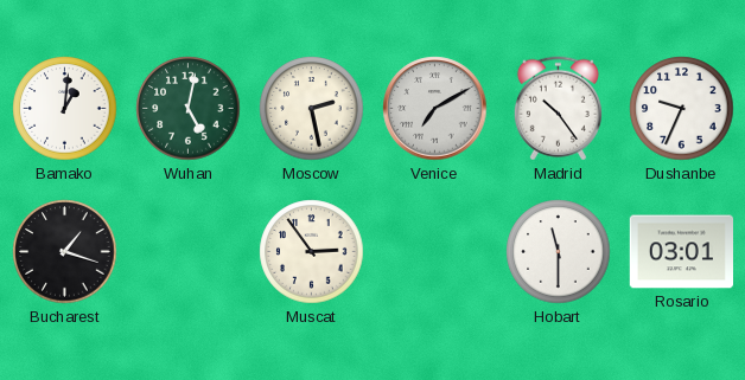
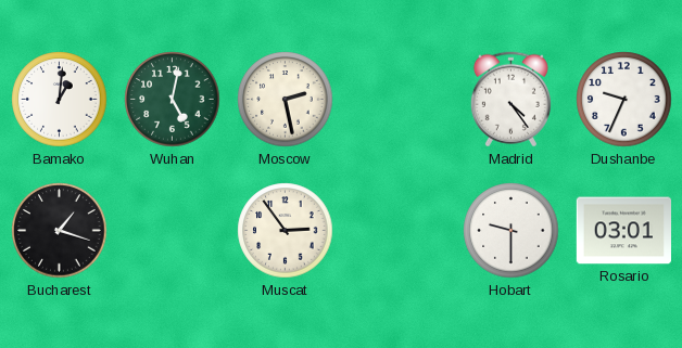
Venice: 7:10 -> none (435, 109)
Madrid: 10:24 -> 4:24 (510, 100)
Hobart: 11:30 -> 9:30 (512, 231)
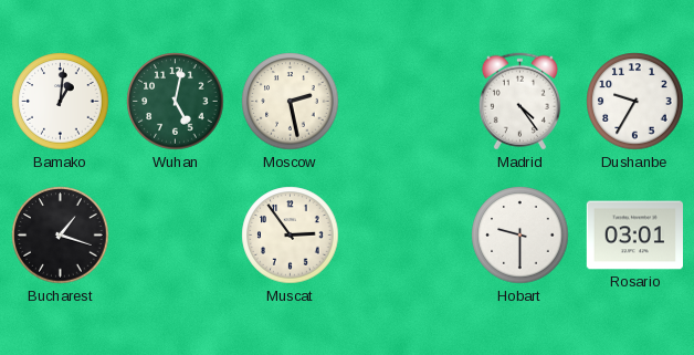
Dushanbe: 9:34 -> 9:35 (635, 102)
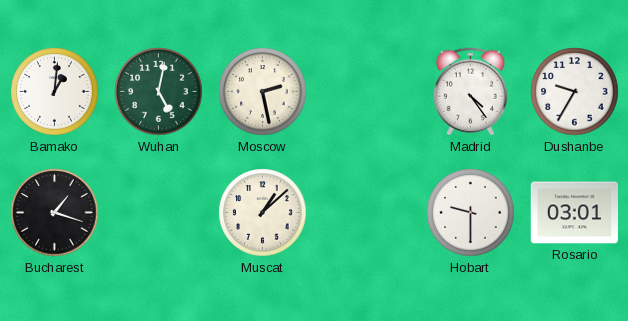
Muscat: 2:54 -> 1:08 (263, 213)
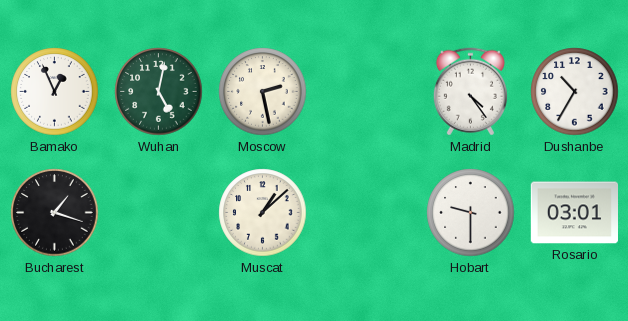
Bamako: 1:01 -> 12:56 (55, 92)
Dushanbe: 9:35 -> 10:35 (575, 92)
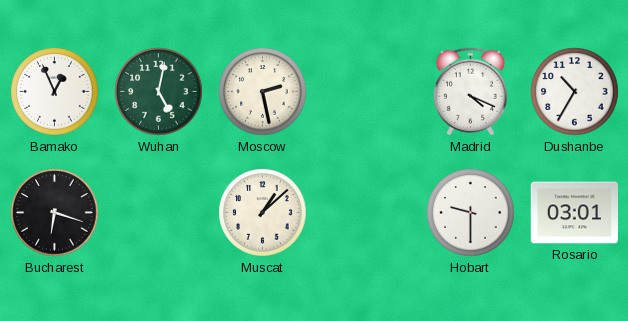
Madrid: 4:24 -> 4:19 (470, 92)
Bucharest: 1:18 -> 6:18 (55, 213)
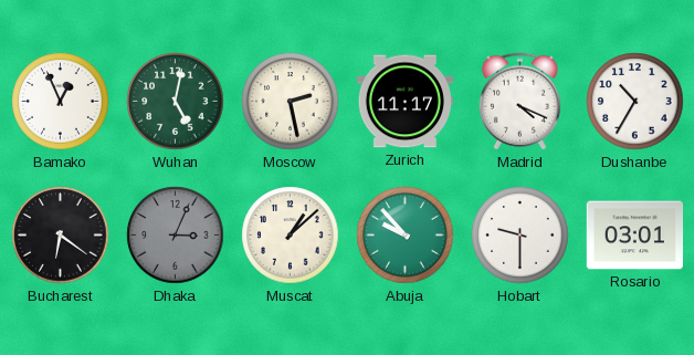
Zurich: none -> 11:17 (404, 102)
Bucharest: 6:18 -> 6:21 (61, 236)
Dhaka: none -> 3:04 (176, 236)
Abuja: none -> 9:53 (406, 236)
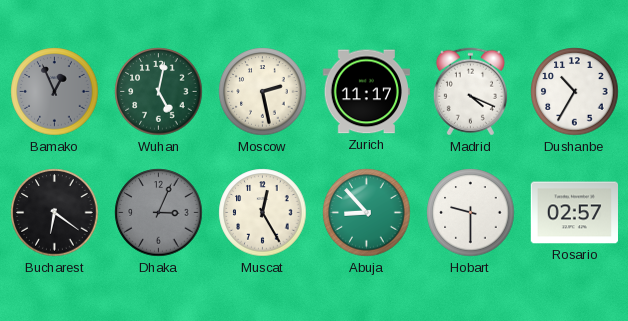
Bamako dial: white -> grey (55, 92)
Muscat: 1:08 -> 12:25 (263, 213)
Abuja: 9:53 -> 8:53 (367, 213)
Rosario: 03:01 -> 02:57 (574, 213)
